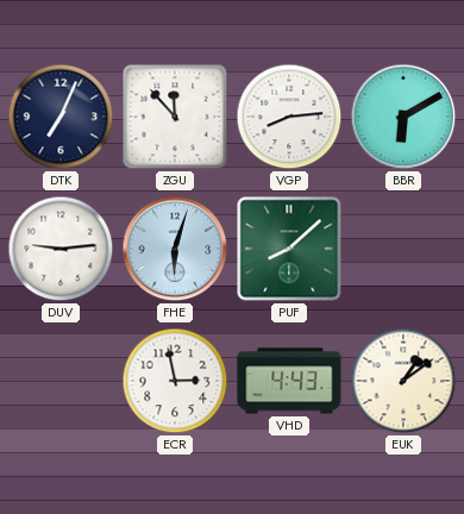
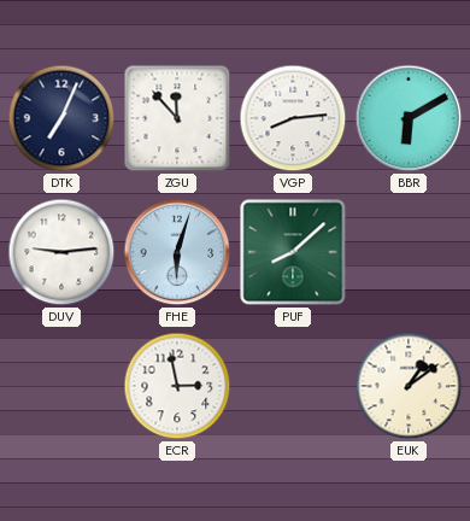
VHD: 4:43 -> none (289, 381)
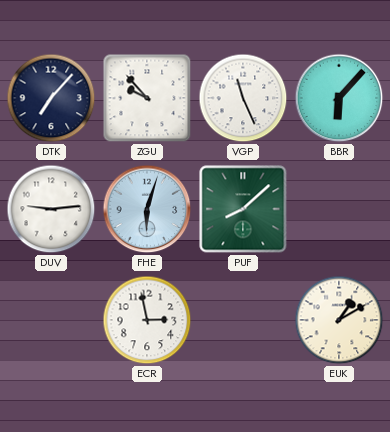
DTK: 7:04 -> 7:07 (51, 98)
ZGU: 11:53 -> 9:53 (147, 98)
VGP: 8:14 -> 11:26 (243, 98)
BBR: 6:10 -> 6:07 (339, 98)
EUK: 1:09 -> 1:10 (339, 320)
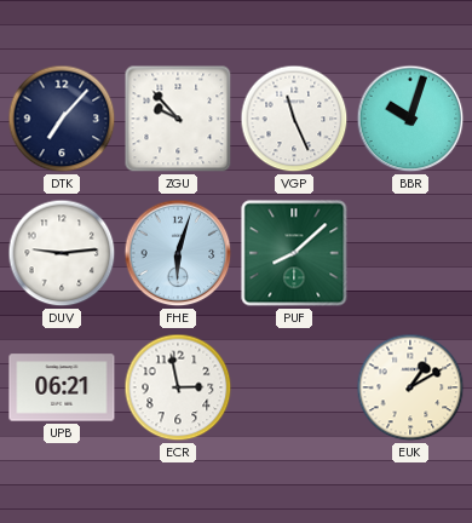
BBR: 6:07 -> 10:03 (410, 119)
UPB: none -> 06:21 (62, 387)
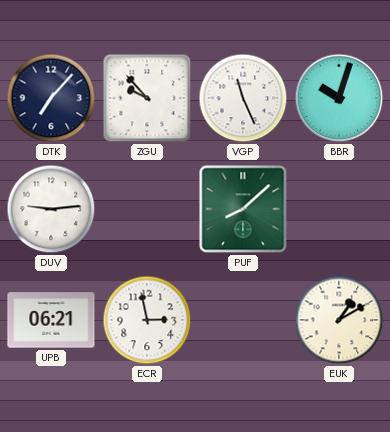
FHE: 6:03 -> none (178, 253)
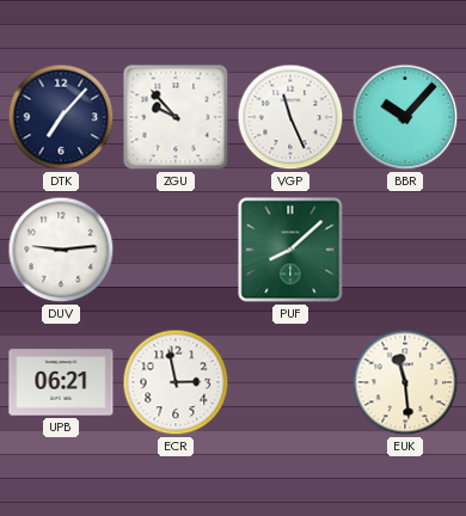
BBR: 10:03 -> 10:07 (405, 117)
EUK: 1:10 -> 11:29 (405, 382)
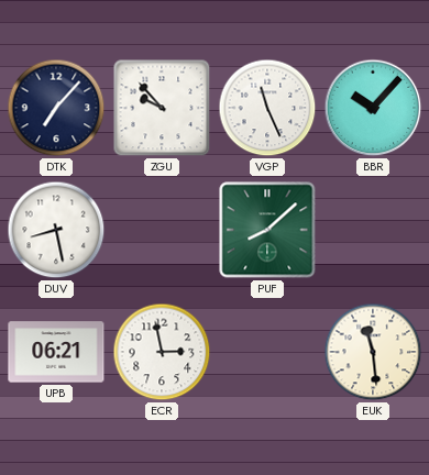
DUV: 9:14 -> 8:28 (56, 230)
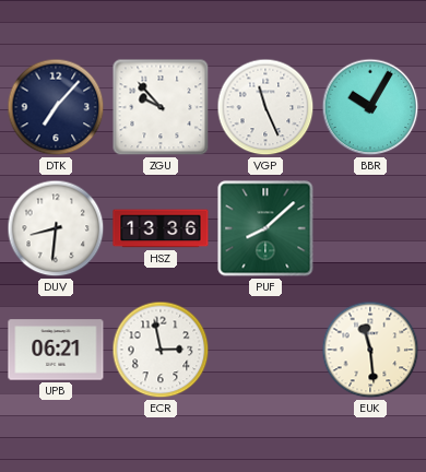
BBR: 10:07 -> 10:05 (370, 107)
DUV: 8:28 -> 8:31 (56, 228)
HSZ: none -> 13:36 (161, 228)
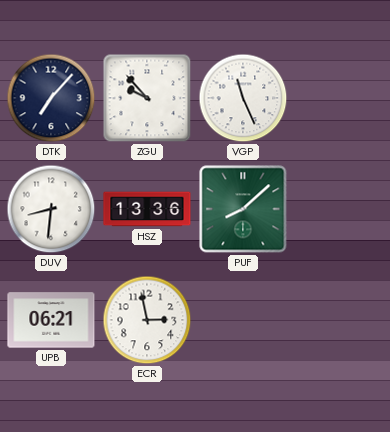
BBR: 10:05 -> none (370, 107)
EUK: 11:29 -> none (370, 350)
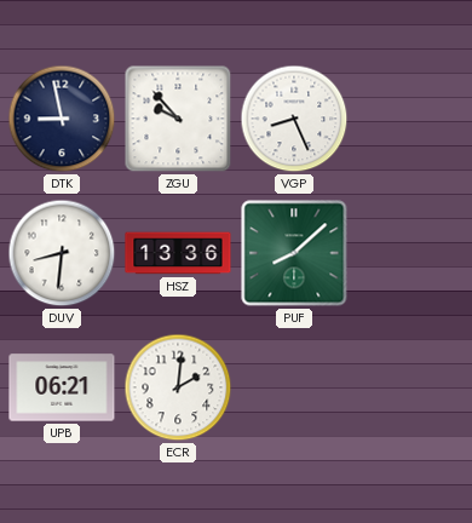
DTK: 7:07 -> 8:58 (62, 119)
VGP: 11:26 -> 8:26 (294, 119)
ECR: 2:58 -> 2:01 (178, 387)
